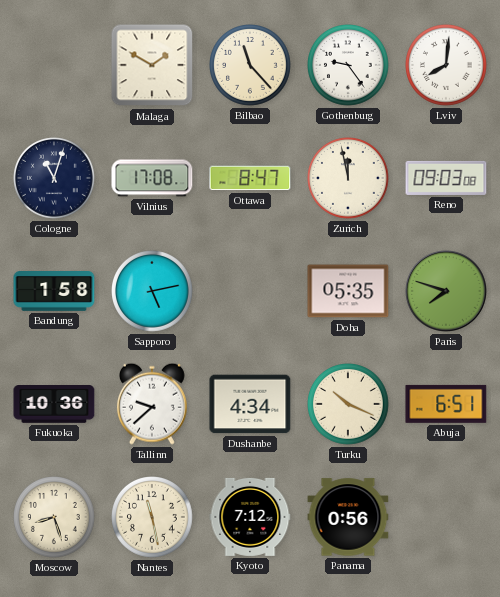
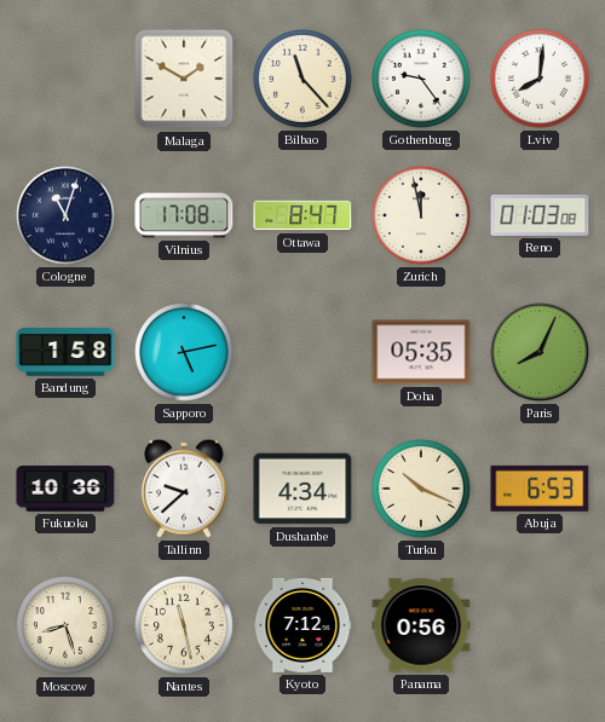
Reno: 09:03 -> 01:03 (540, 215)
Paris: 7:48 -> 8:04 (540, 352)
Abuja: 6:51 -> 6:53 (540, 489)
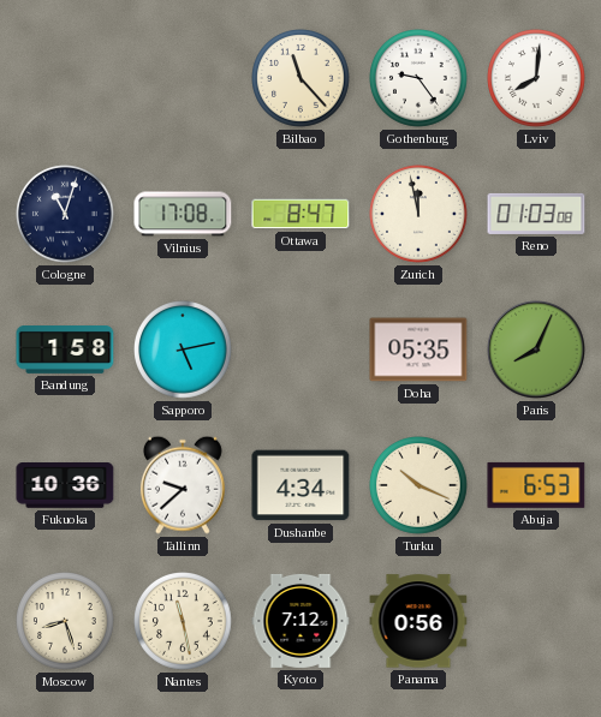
Malaga: 1:50 -> none (184, 79)
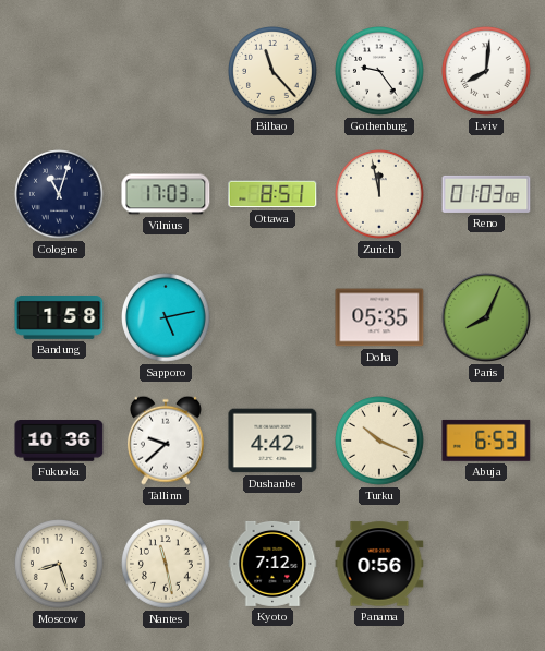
Vilnius: 17:08 -> 17:03 (166, 194)
Ottawa: 8:47 -> 8:51 (272, 194)
Dushanbe: 4:34 -> 4:42 (272, 441)
